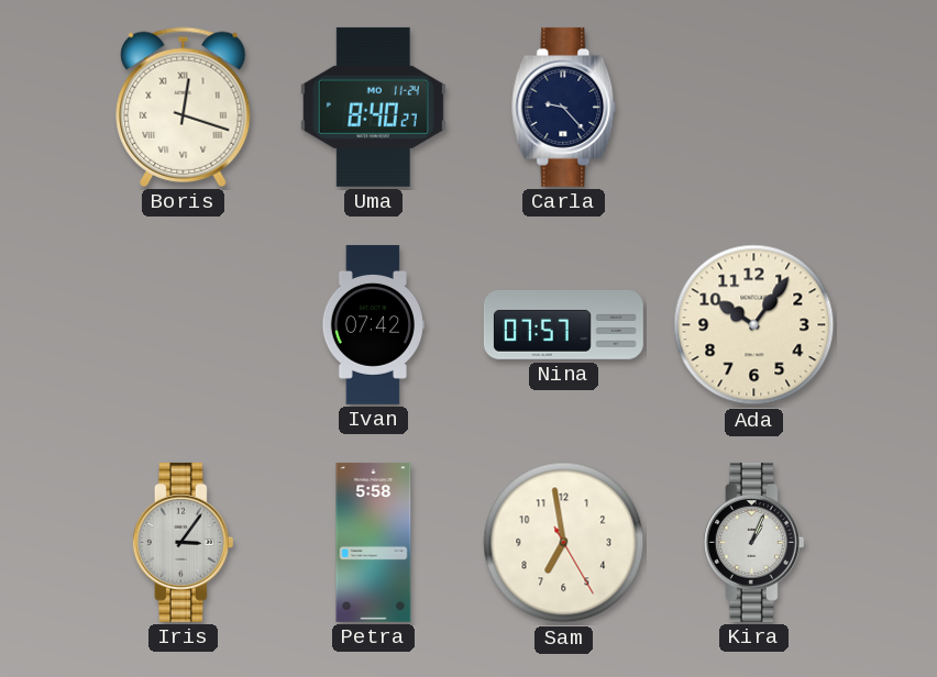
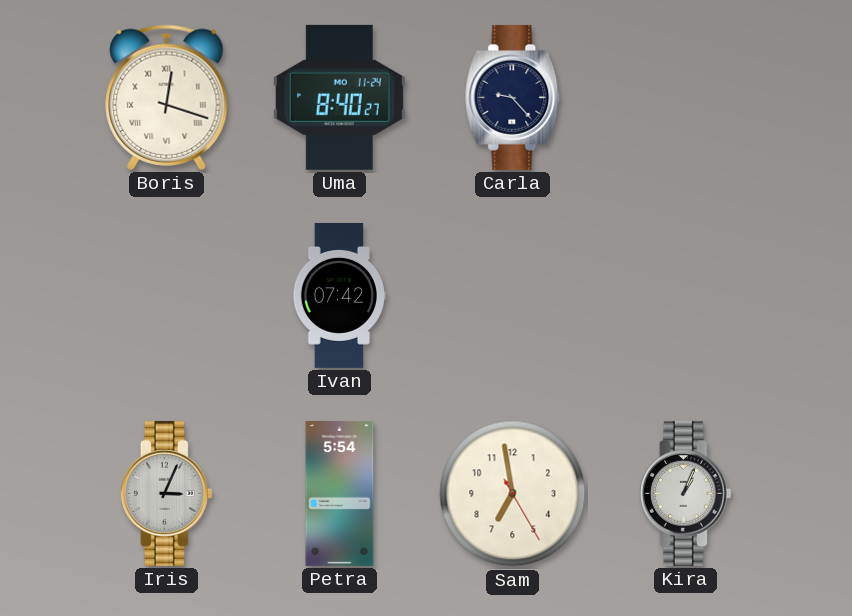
Nina: 07:57 -> none (563, 325)
Ada: 10:06 -> none (754, 325)
Iris: 3:06 -> 3:04 (166, 493)
Petra: 5:58 -> 5:54 (340, 493)
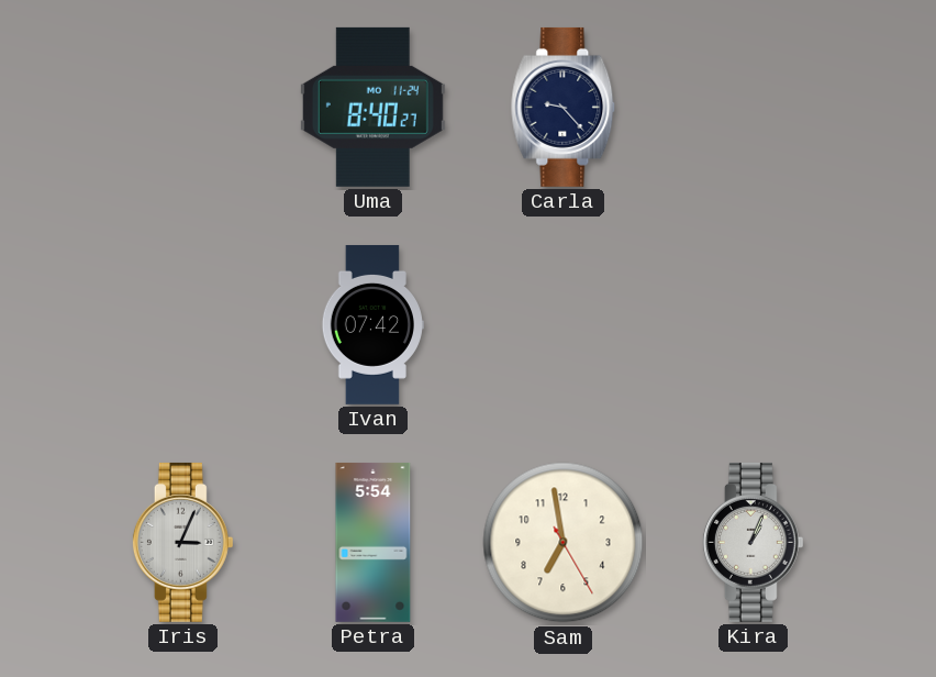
Boris: 12:18 -> none (167, 97)
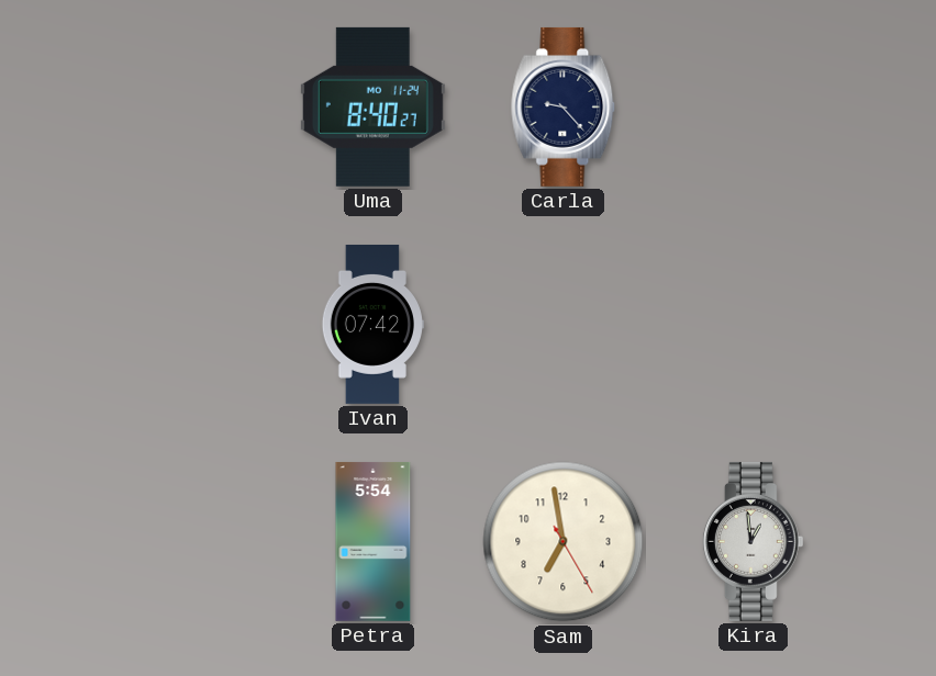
Iris: 3:04 -> none (182, 542)
Kira: 1:04 -> 12:59 (753, 541)
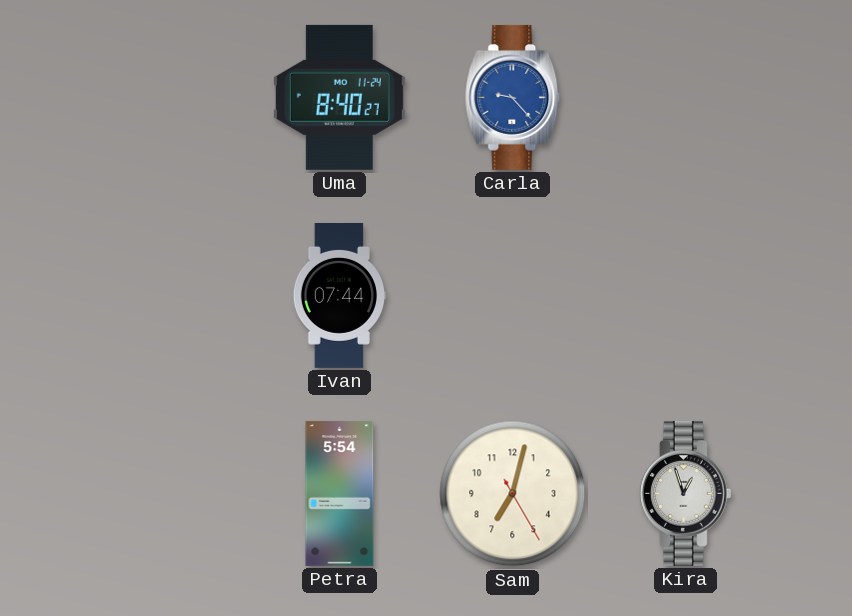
Carla dial: navy -> blue (513, 97)
Ivan: 07:42 -> 07:44 (339, 295)
Sam: 6:58 -> 7:02 (513, 494)
Kira: 12:59 -> 12:57 (685, 493)
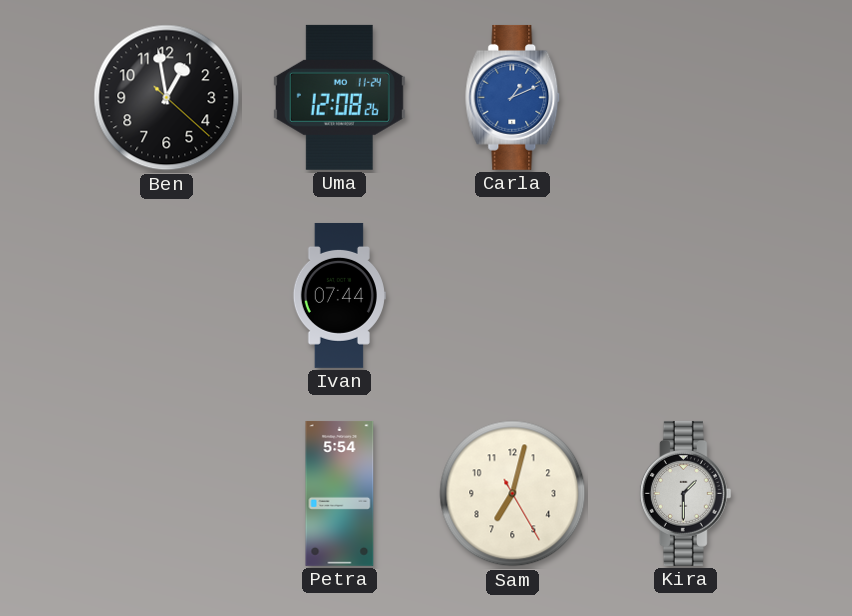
Ben: none -> 12:58 (167, 98)
Uma: 8:40 -> 12:08 (339, 97)
Carla: 9:23 -> 1:11 (513, 97)
Kira: 12:57 -> 1:30 (685, 493)
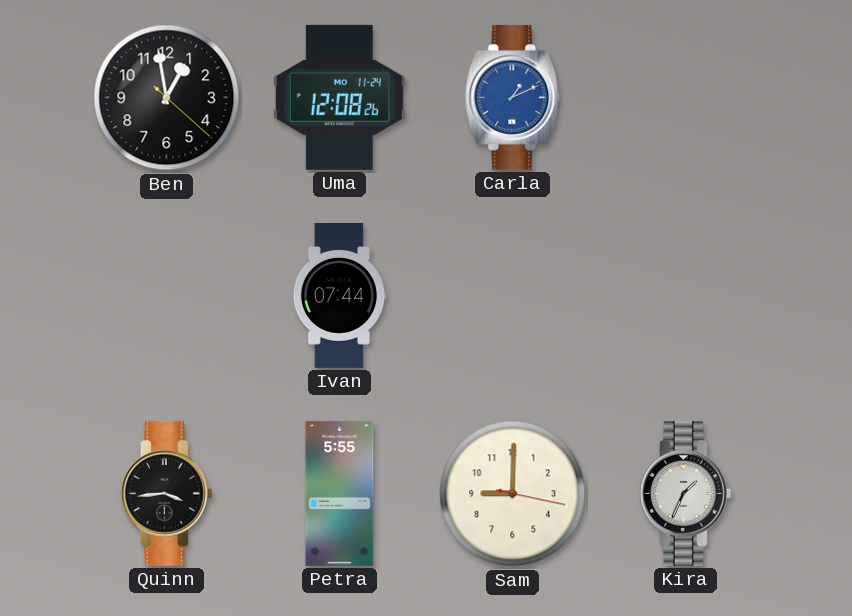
Quinn: none -> 3:44 (166, 493)
Petra: 5:54 -> 5:55 (340, 493)
Sam: 7:02 -> 9:00 (513, 494)
Kira: 1:30 -> 1:34 (685, 493)
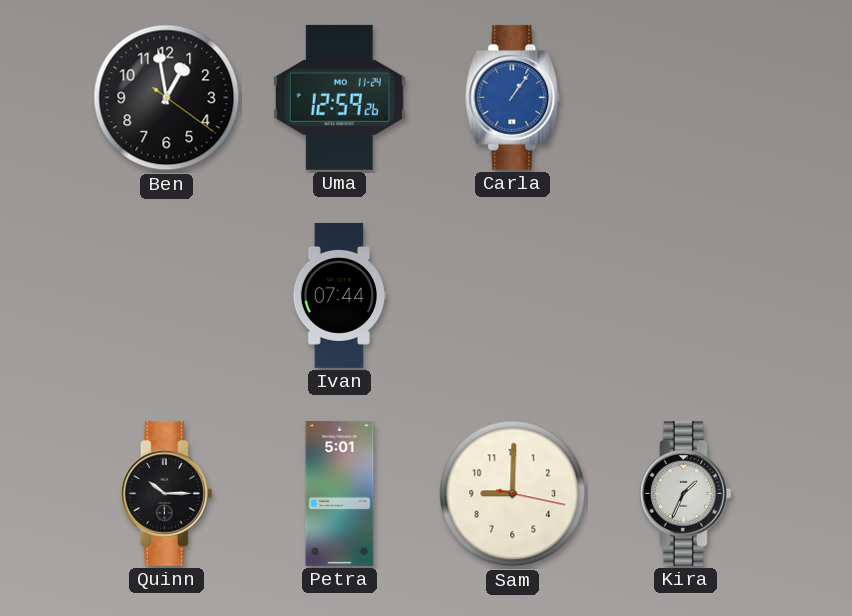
Ben: 12:58:22 -> 12:58:21 (167, 98)
Uma: 12:08 -> 12:59 (339, 97)
Carla: 1:11 -> 1:06 (513, 97)
Quinn: 3:44 -> 10:15 (166, 493)
Petra: 5:55 -> 5:01 (340, 493)
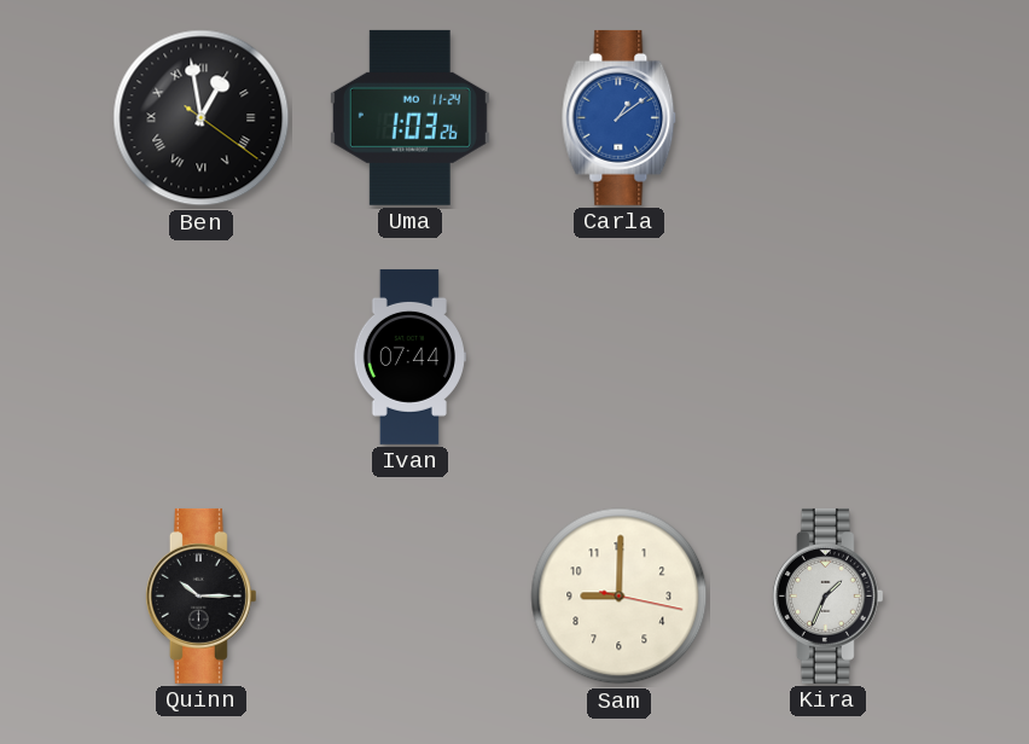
Ben numerals: Arabic -> Roman (202, 118)
Uma: 12:59 -> 1:03 (409, 117)
Carla: 1:06 -> 1:09 (620, 117)
Petra: 5:01 -> none (340, 493)
